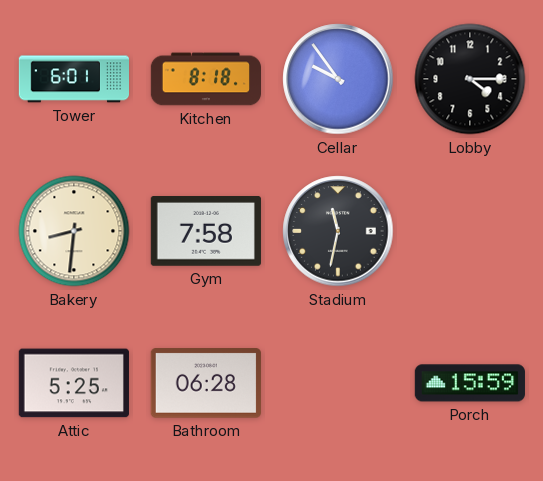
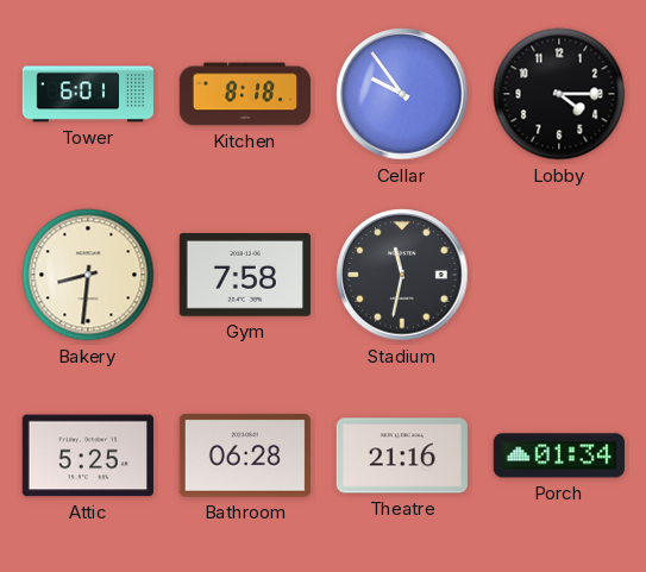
Theatre: none -> 21:16 (402, 455)
Porch: 15:59 -> 01:34 (559, 455)
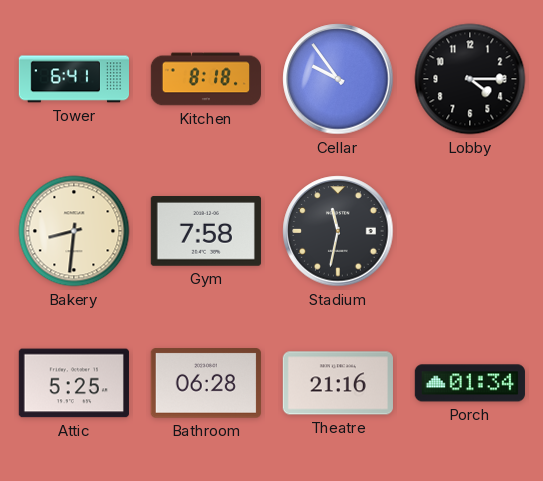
Tower: 6:01 -> 6:41 (73, 79)
